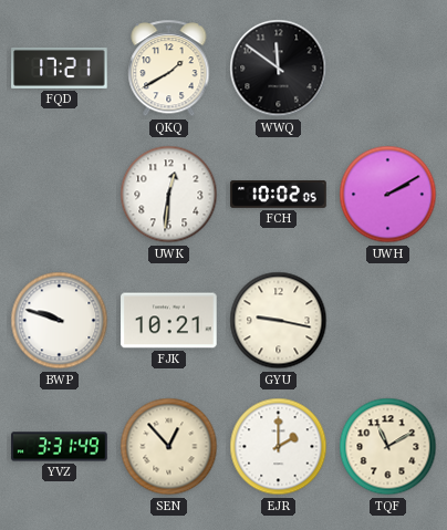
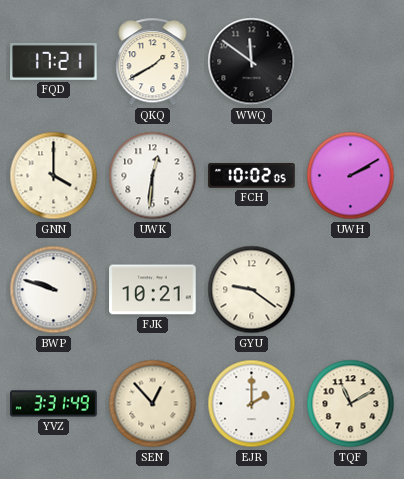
GNN: none -> 4:00 (54, 176)
GYU: 9:17 -> 9:21 (252, 290)
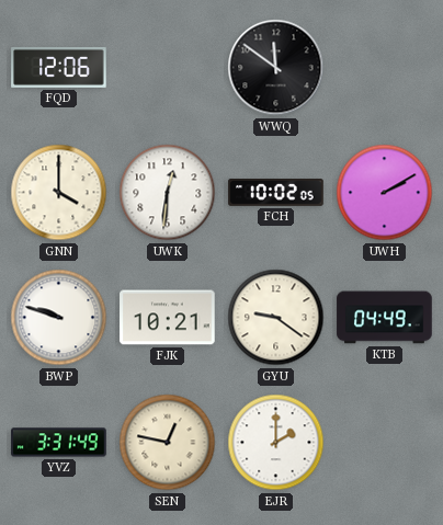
FQD: 17:21 -> 12:06 (59, 67)
QKQ: 1:40 -> none (153, 62)
KTB: none -> 04:49 (385, 318)
SEN: 12:53 -> 12:47 (168, 443)
TQF: 11:10 -> none (351, 404)
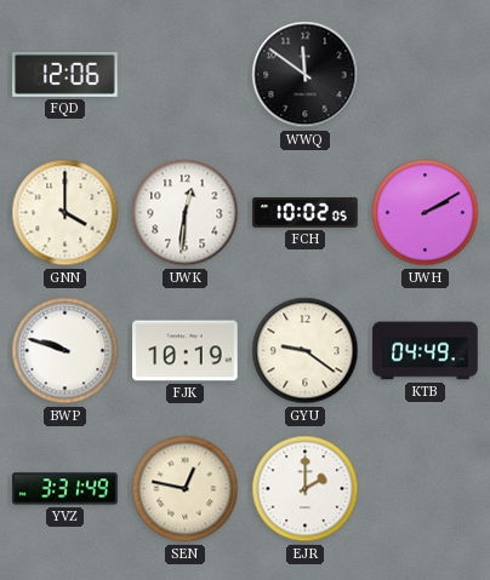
FJK: 10:21 -> 10:19 (186, 351)
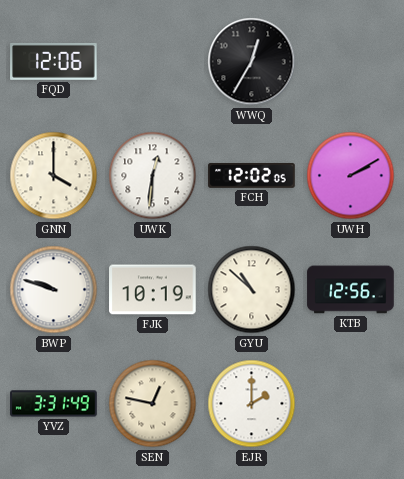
WWQ: 11:51 -> 12:35 (252, 62)
FCH: 10:02 -> 12:02 (252, 176)
GYU: 9:21 -> 10:52 (252, 290)
KTB: 04:49 -> 12:56 (351, 290)
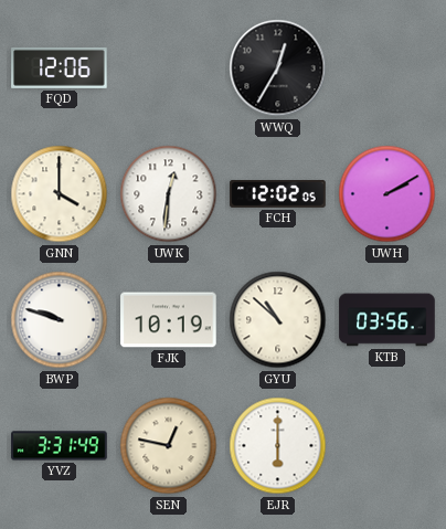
KTB: 12:56 -> 03:56 (387, 320)
EJR: 2:00 -> 6:00 (278, 446)
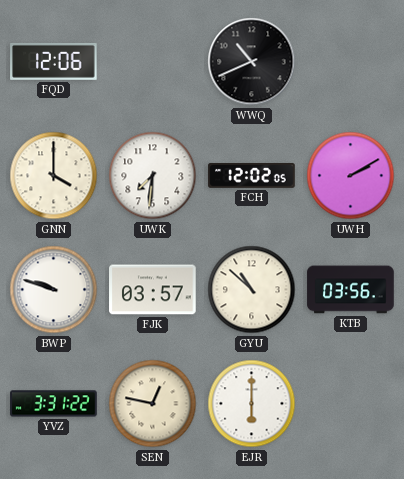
WWQ: 12:35 -> 10:41 (252, 62)
UWK: 12:31 -> 7:31 (153, 176)
FJK: 10:19 -> 03:57 (153, 290)
YVZ: 3:31:49 -> 3:31:22 (54, 404)
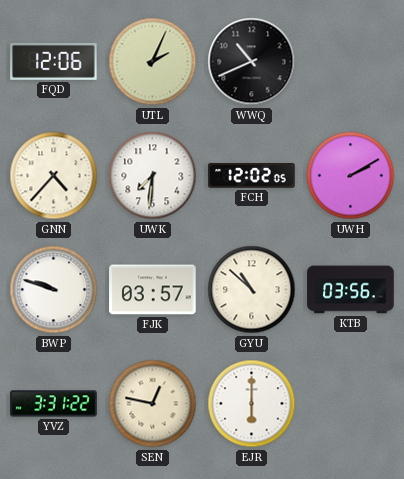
UTL: none -> 2:04 (153, 62)
GNN: 4:00 -> 4:37 (54, 176)
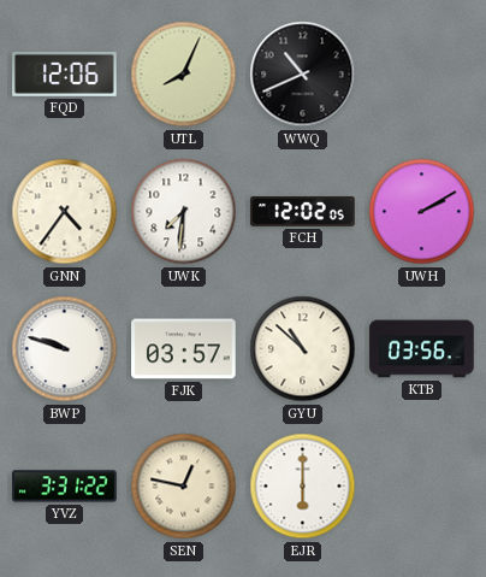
UTL: 2:04 -> 8:04 (184, 75)
GNN: 4:37 -> 4:36 (65, 212)
